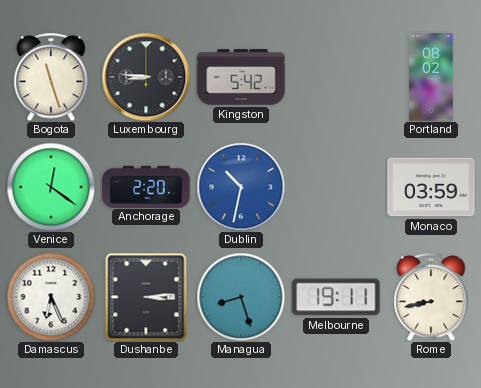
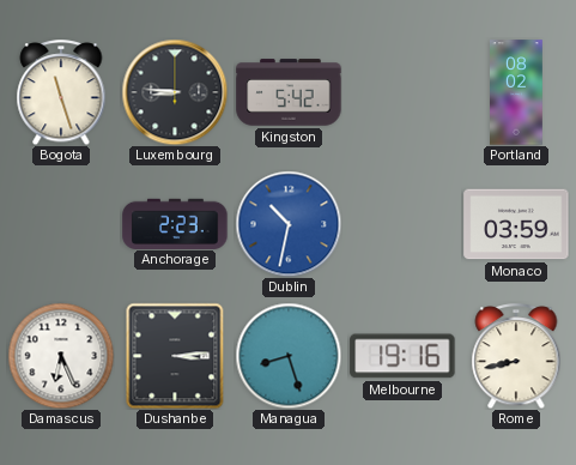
Venice: 12:21 -> none (51, 187)
Anchorage: 2:20 -> 2:23 (175, 223)
Melbourne: 19:11 -> 19:16 (402, 356)
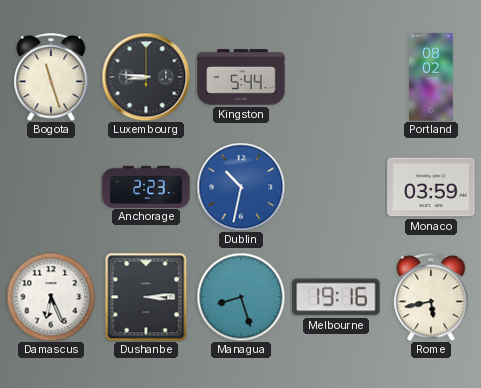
Kingston: 5:42 -> 5:44 (241, 77)
Rome: 8:43 -> 5:43 (431, 297)
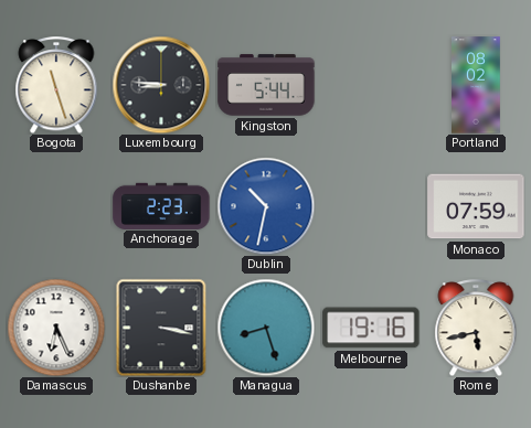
Monaco: 03:59 -> 07:59 (476, 206)
Dushanbe: 3:14 -> 3:17 (161, 328)
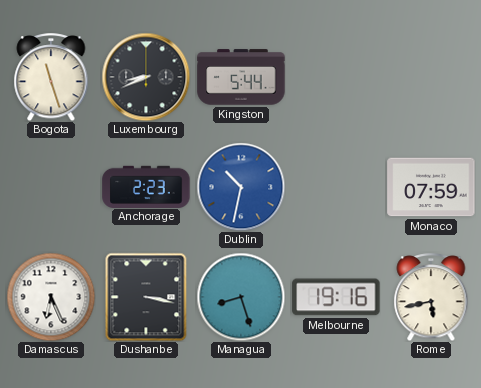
Luxembourg: 8:46 -> 8:41 (146, 77)
Portland: 08:02 -> none (477, 85)
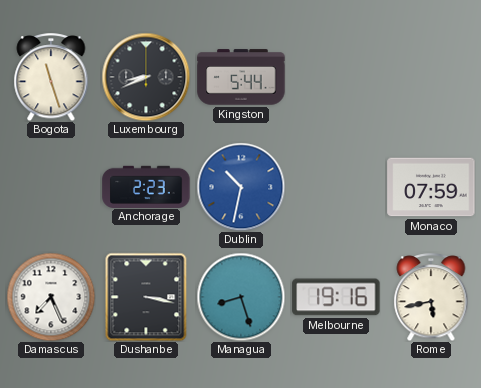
Damascus: 6:26 -> 7:26 (51, 297)
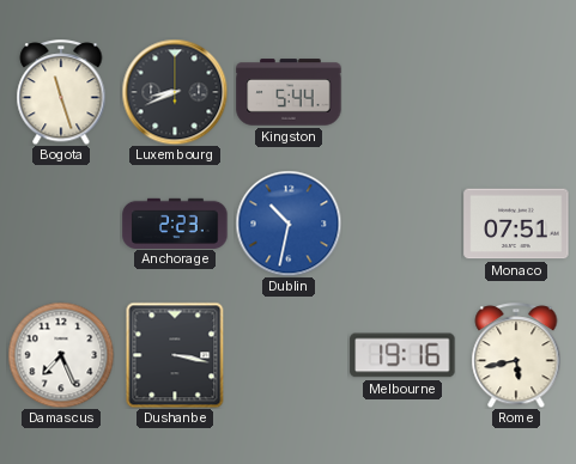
Monaco: 07:59 -> 07:51 (516, 224)
Managua: 8:27 -> none (241, 297)
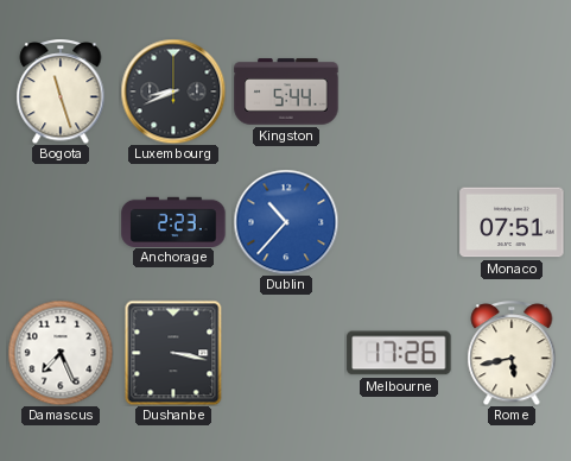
Dublin: 10:32 -> 10:37 (286, 222)
Melbourne: 19:16 -> 17:26 (399, 353)
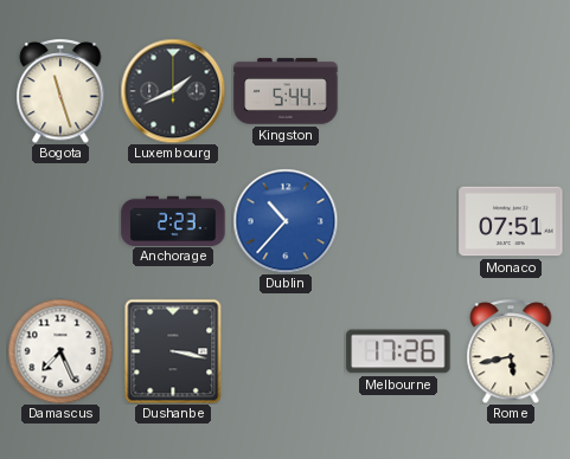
Luxembourg: 8:41 -> 1:41 (173, 91)
